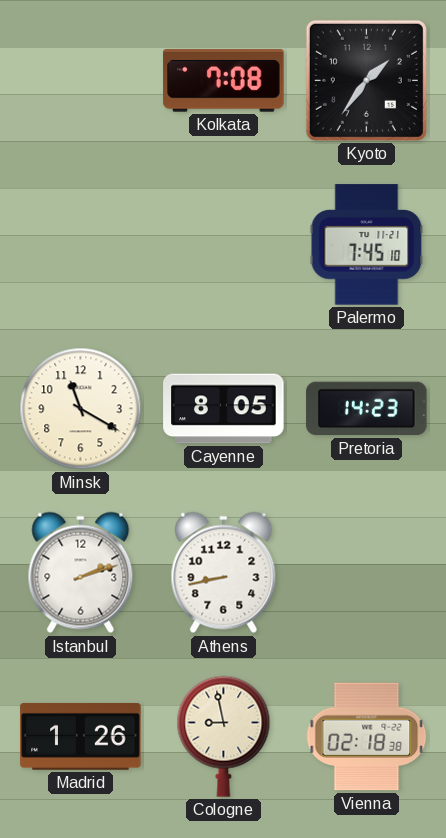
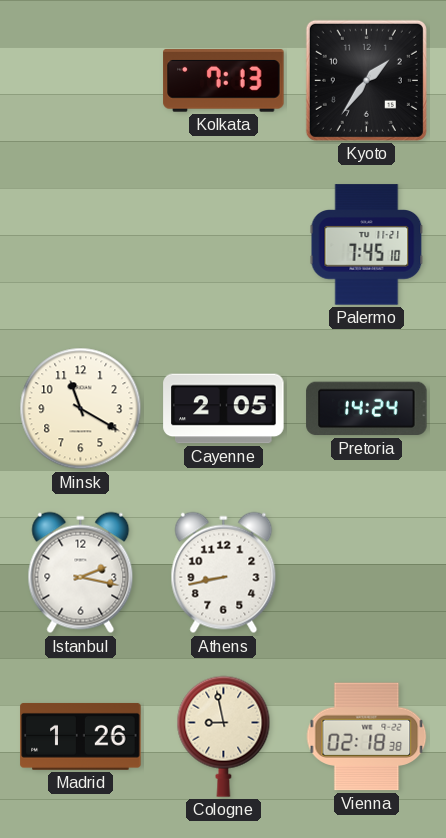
Kolkata: 7:08 -> 7:13 (224, 81)
Cayenne: 8:05 -> 2:05 (224, 409)
Pretoria: 14:23 -> 14:24 (367, 409)
Istanbul: 2:12 -> 2:17 (81, 573)
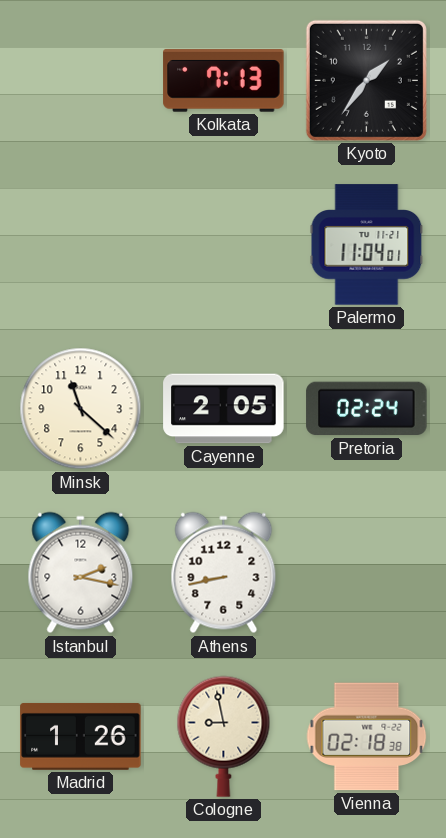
Palermo: 7:45 -> 11:04 (367, 245)
Minsk: 11:20 -> 11:22 (81, 409)
Pretoria: 14:24 -> 02:24 (367, 409)
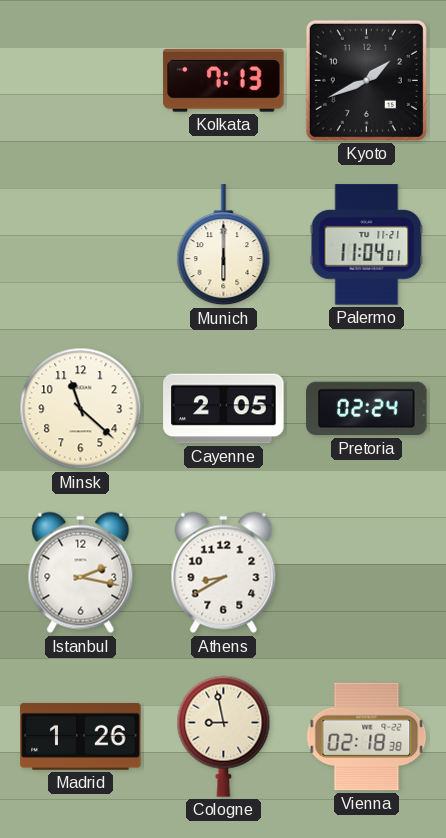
Kyoto: 1:36 -> 1:41 (366, 80)
Munich: none -> 6:00 (224, 245)
Athens: 8:43 -> 8:40 (224, 573)
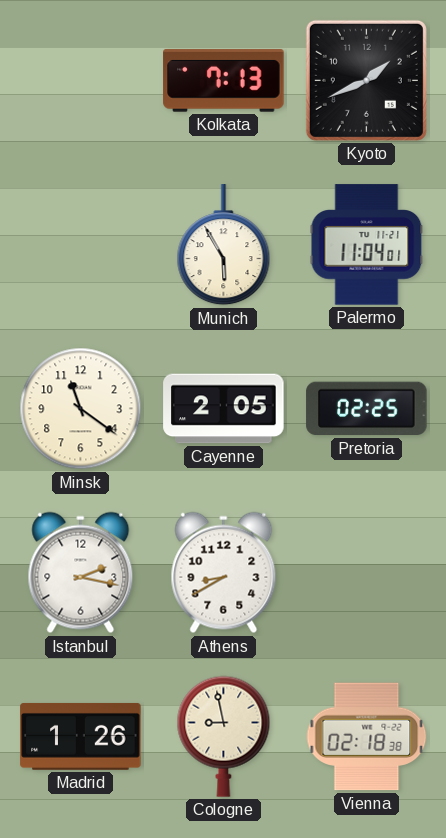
Munich: 6:00 -> 5:55 (224, 245)
Minsk: 11:22 -> 11:21 (81, 409)
Pretoria: 02:24 -> 02:25 (367, 409)
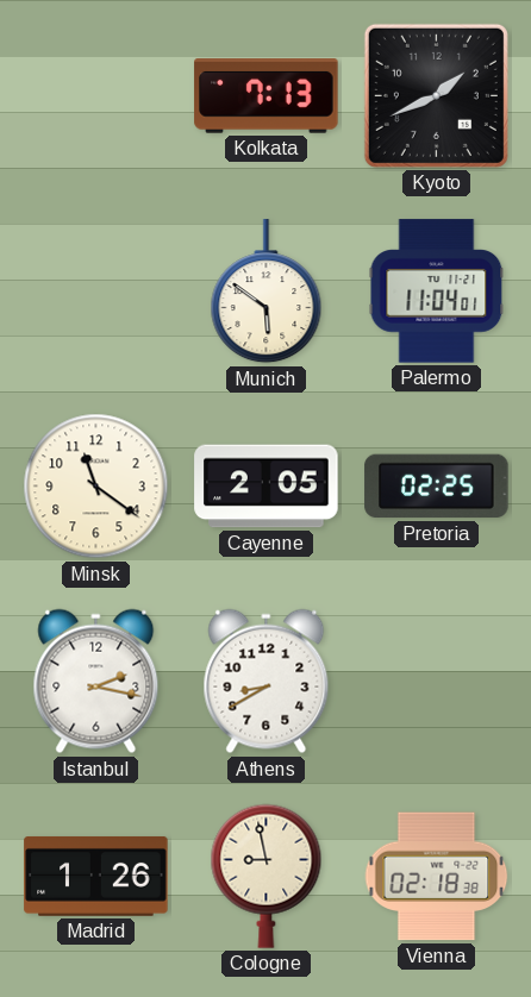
Munich: 5:55 -> 5:51 (267, 291)
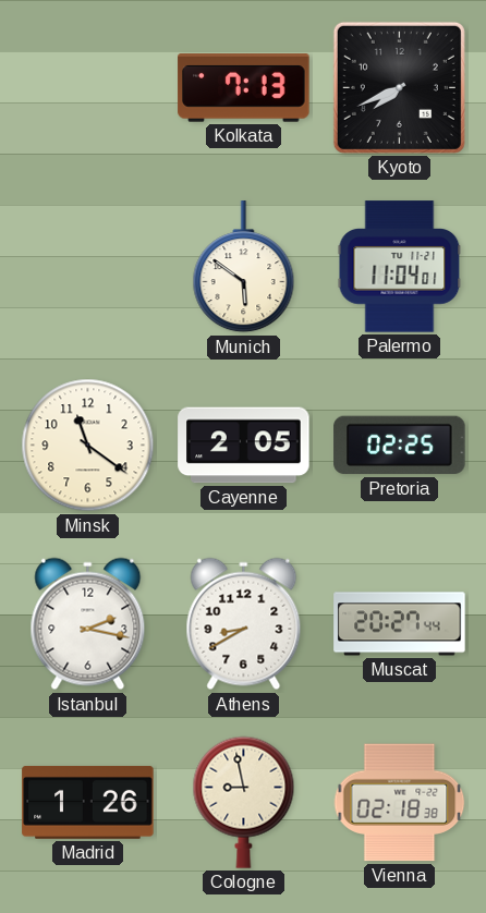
Kyoto: 1:41 -> 7:41 (399, 87)
Muscat: none -> 20:27 (400, 624)
